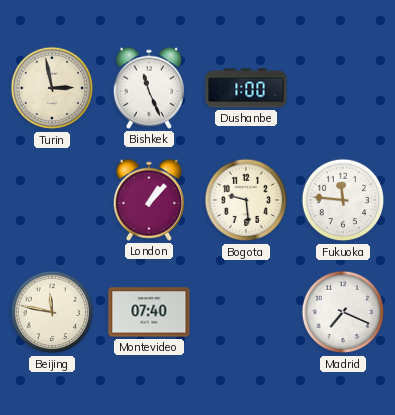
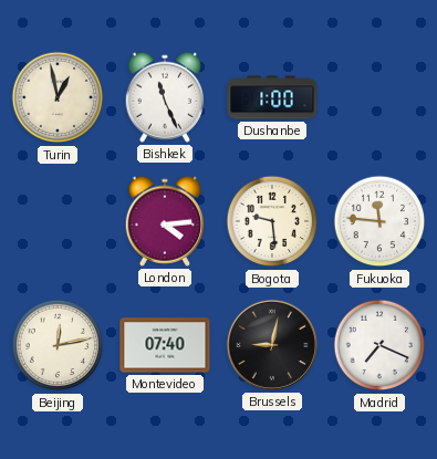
Turin: 2:58 -> 12:58 (58, 97)
London: 1:07 -> 4:14 (164, 221)
Beijing: 11:47 -> 12:13 (58, 345)
Brussels: none -> 9:02 (272, 345)
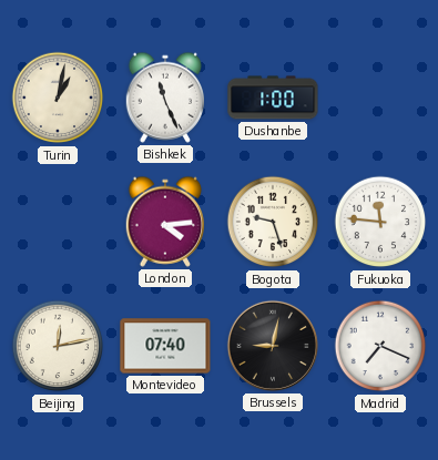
Turin: 12:58 -> 1:02 (58, 98)
Bogota: 9:29 -> 9:27 (273, 222)
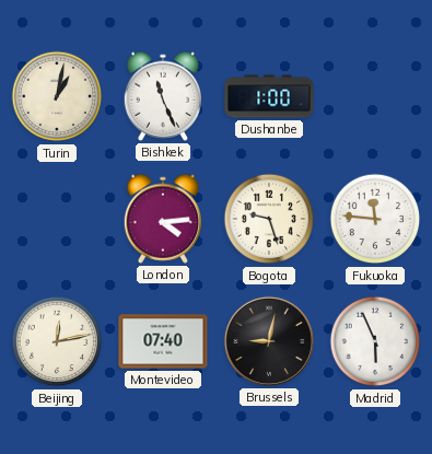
Madrid: 7:19 -> 5:56 (375, 341)
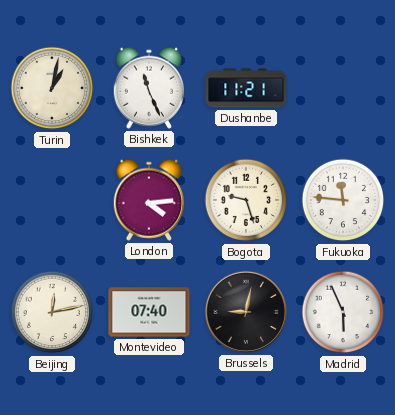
Dushanbe: 1:00 -> 11:21 (246, 88)
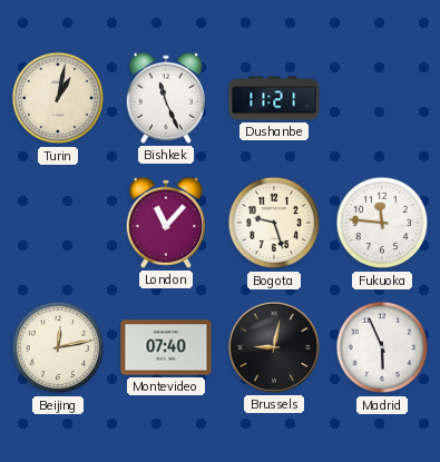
London: 4:14 -> 11:07 (165, 223)
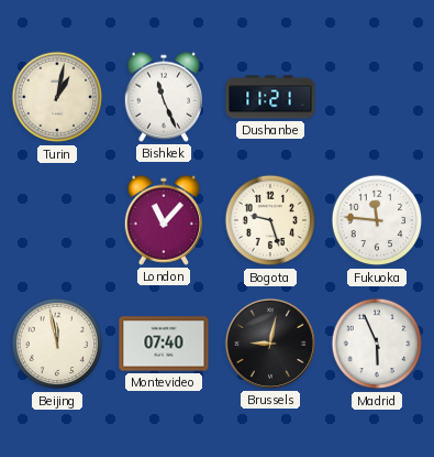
Beijing: 12:13 -> 11:58 (57, 344)
